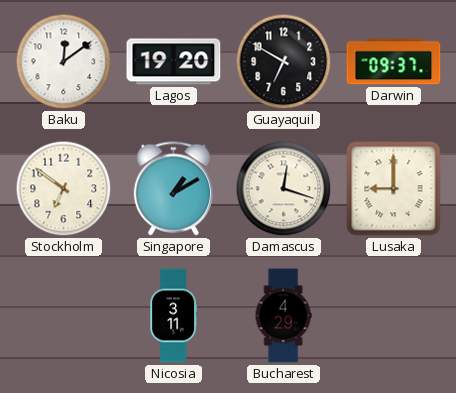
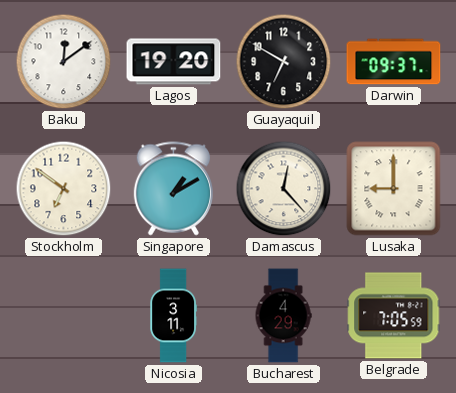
Damascus: 12:18 -> 12:23 (284, 189)
Belgrade: none -> 7:05 (394, 316)
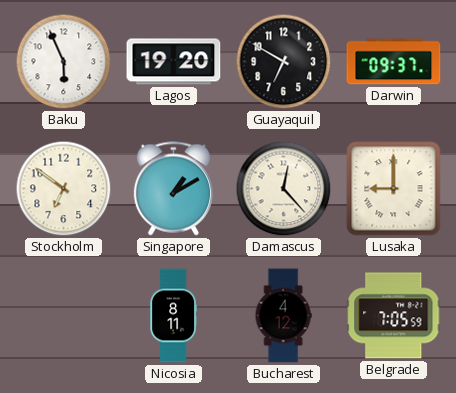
Baku: 12:09 -> 5:56 (64, 62)
Nicosia: 3:11 -> 8:11 (174, 316)
Bucharest: 4:29 -> 4:12 (283, 316)
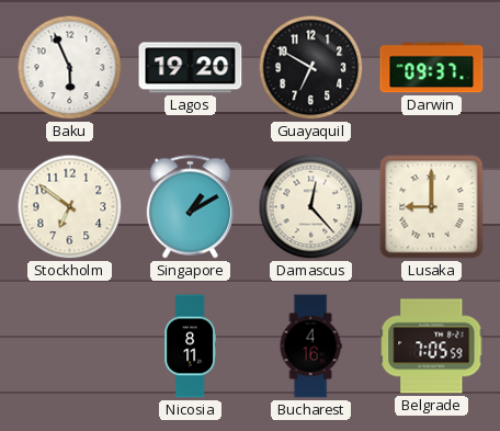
Bucharest: 4:12 -> 4:16 (310, 347)
